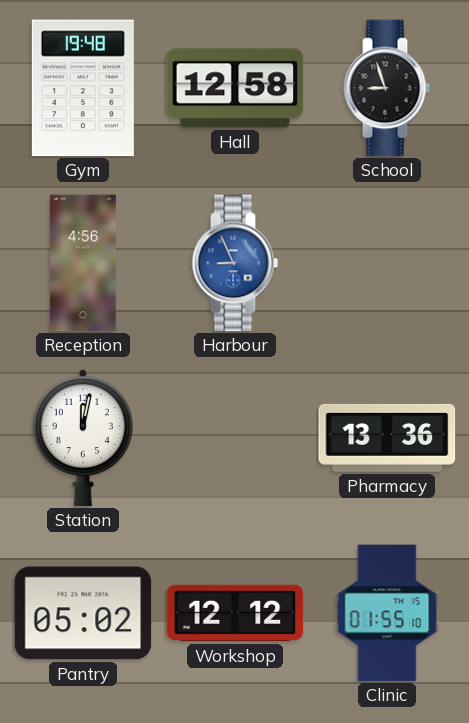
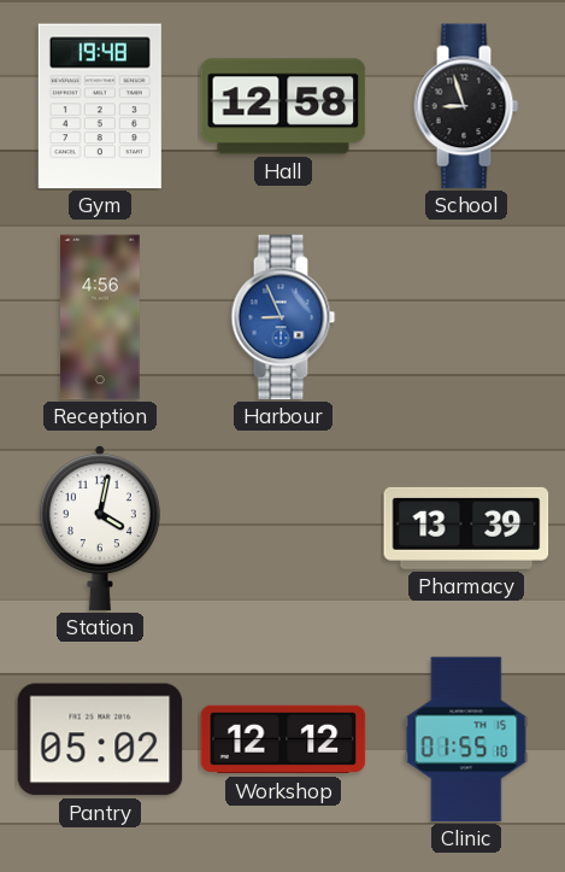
Station: 12:02 -> 4:02 (100, 529)
Pharmacy: 13:36 -> 13:39 (466, 528)
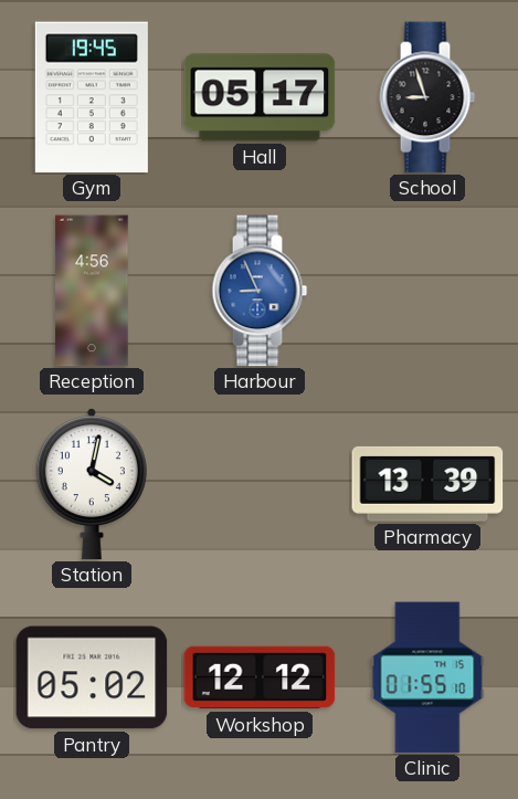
Gym: 19:48 -> 19:45 (92, 97)
Hall: 12:58 -> 05:17 (260, 97)
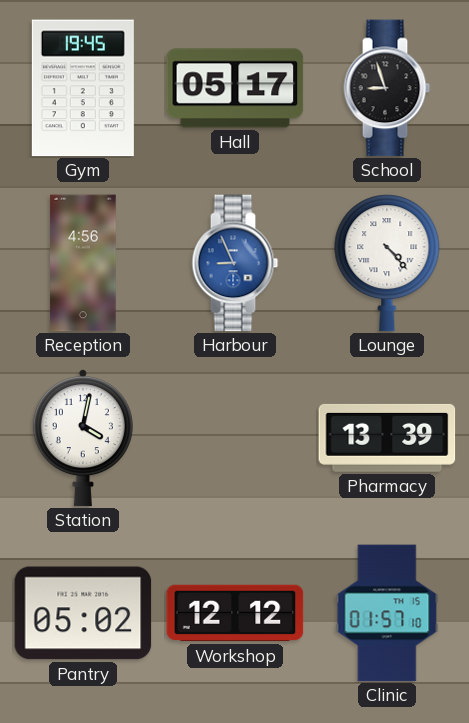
Lounge: none -> 4:23 (387, 263)
Clinic: 01:55 -> 01:57 (387, 613)
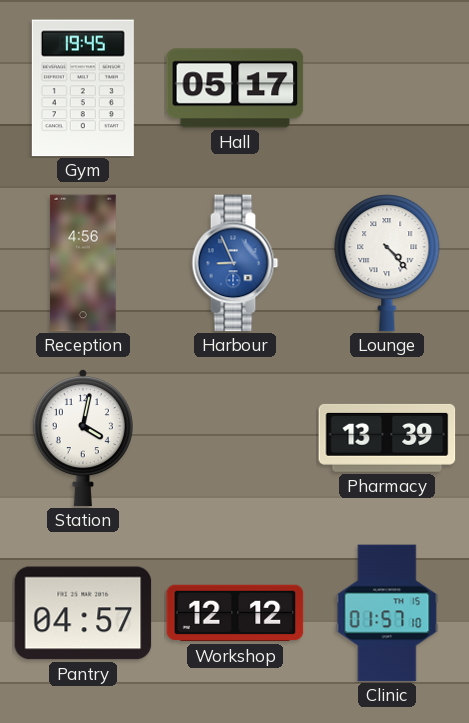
School: 8:57 -> none (387, 88)
Pantry: 05:02 -> 04:57 (83, 613)
